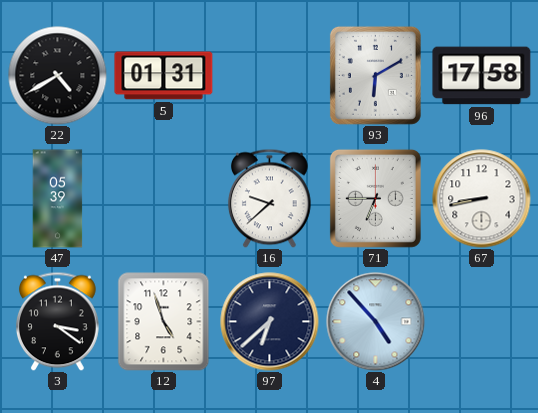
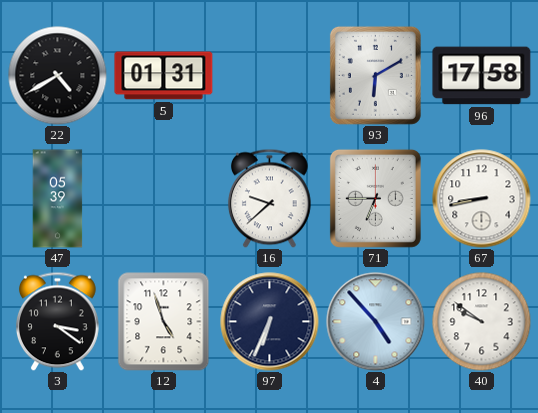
97: 6:38 -> 6:34 (270, 322)
40: none -> 9:51 (482, 322)
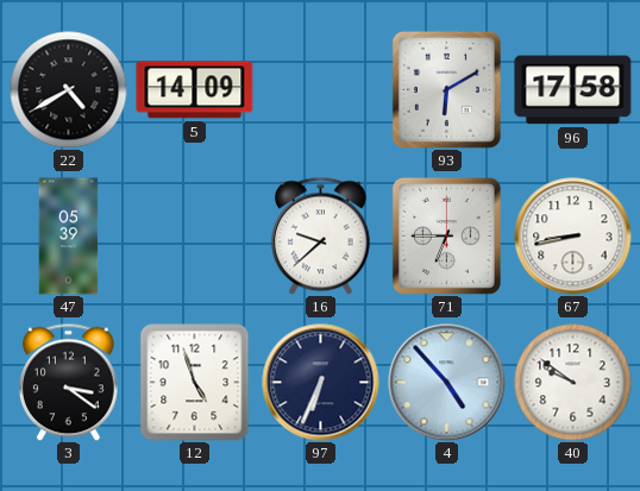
5: 01:31 -> 14:09 (195, 90)
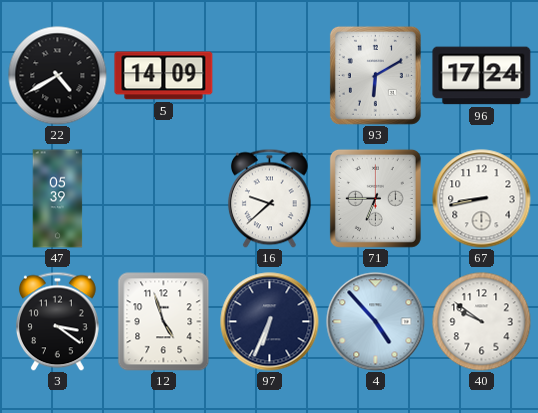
96: 17:58 -> 17:24 (482, 76)
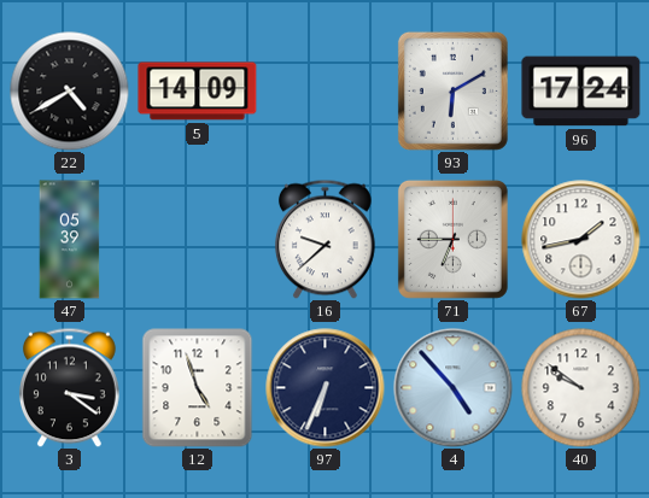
67: 8:43 -> 1:43 (581, 240)
